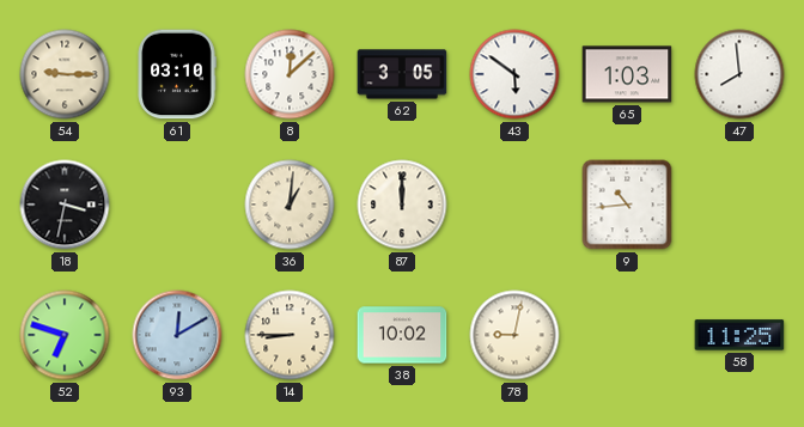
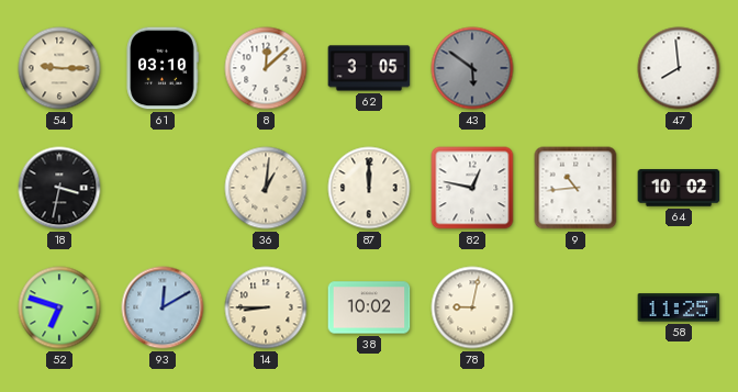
43 dial: white -> grey (472, 68)
65: 1:03 -> none (627, 74)
82: none -> 12:47 (472, 188)
64: none -> 10:02 (679, 188)
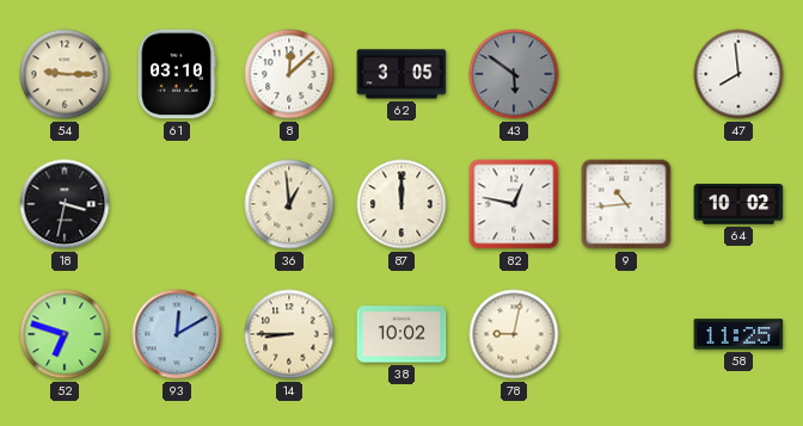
36: 1:01 -> 12:59 (289, 204)
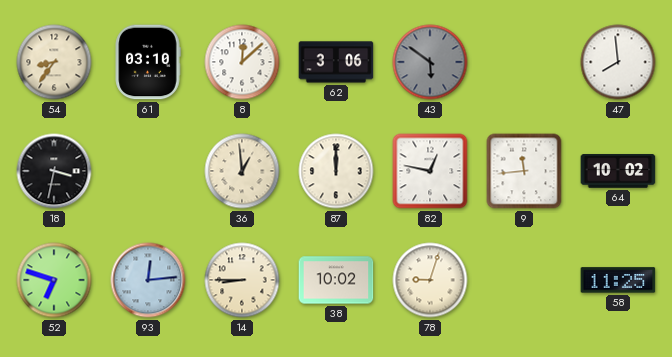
54: 9:15 -> 8:36 (54, 62)
62: 3:05 -> 3:06 (336, 62)
9: 10:44 -> 11:44 (524, 171)
93: 12:10 -> 12:14 (148, 280)
78: 9:02 -> 9:03 (430, 280)
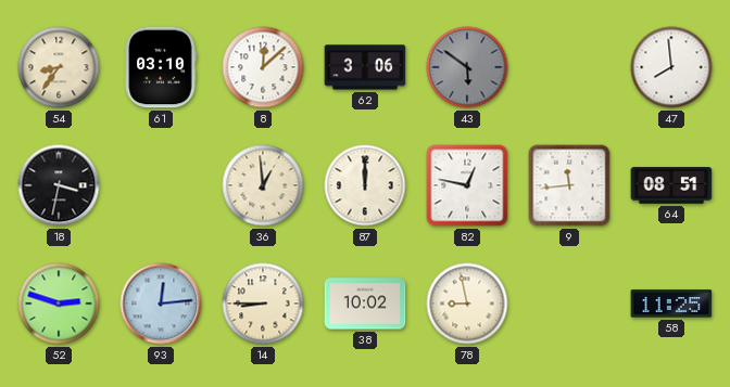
64: 10:02 -> 08:51 (671, 185)
52: 6:48 -> 2:48 (59, 304)
78: 9:03 -> 8:58 (467, 304)
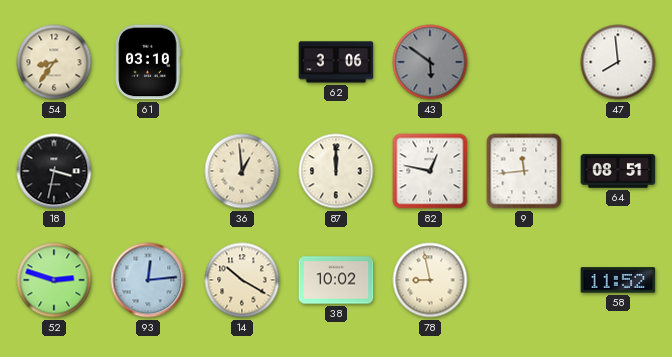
8: 12:08 -> none (263, 67)
14: 8:45 -> 10:20 (242, 280)
58: 11:25 -> 11:52 (618, 280)
